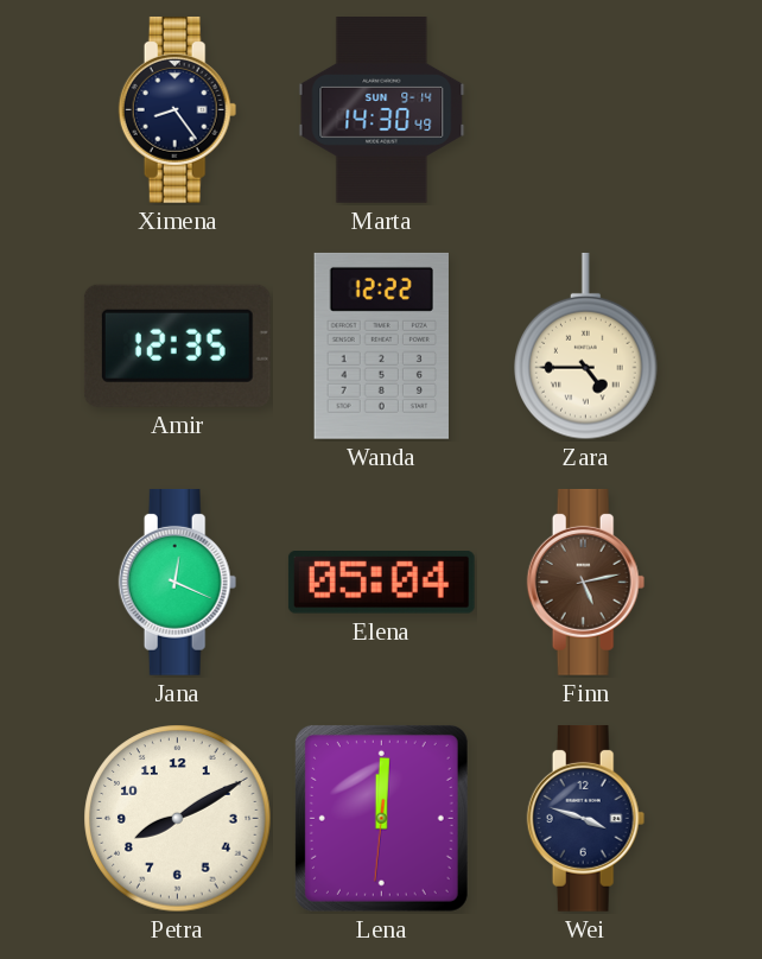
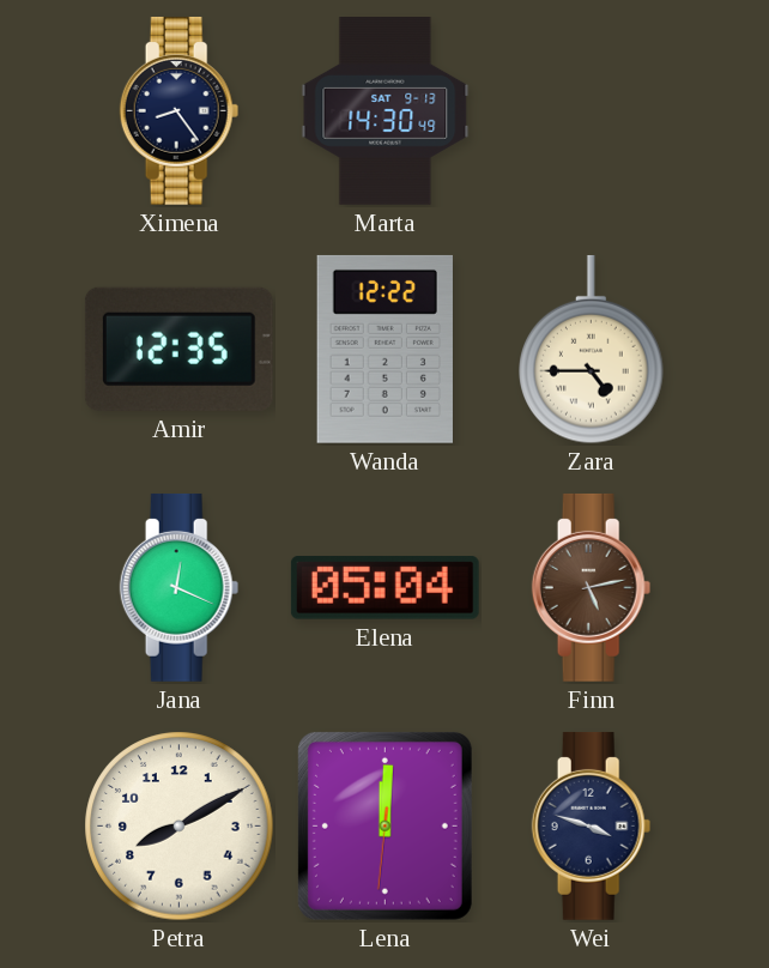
Marta date: SUN 9-14 -> SAT 9-13 (386, 111)
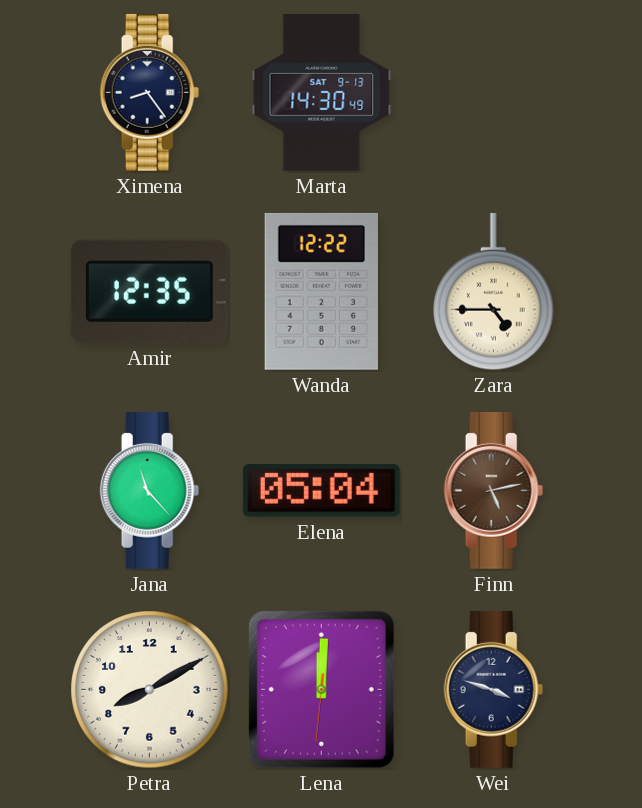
Jana: 12:19 -> 11:23 (150, 490)
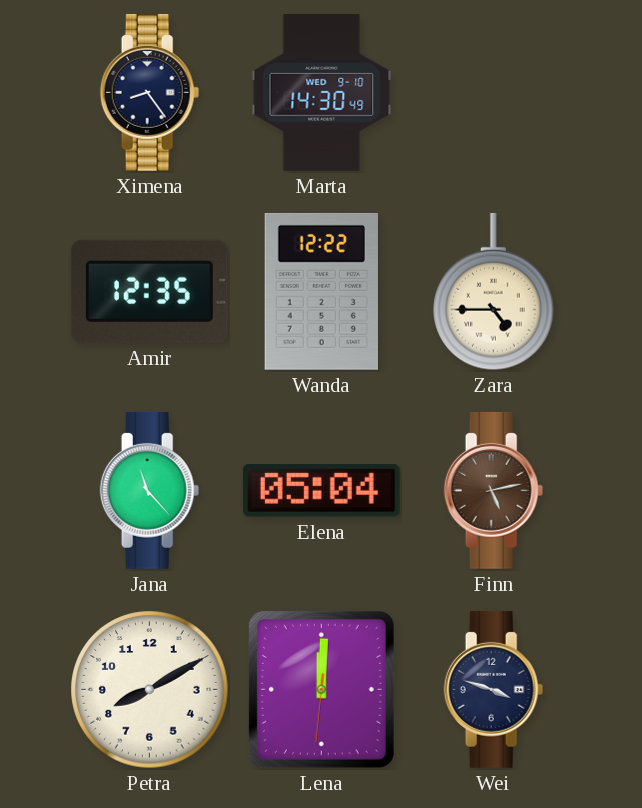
Marta date: SAT 9-13 -> WED 9-10 (322, 93)
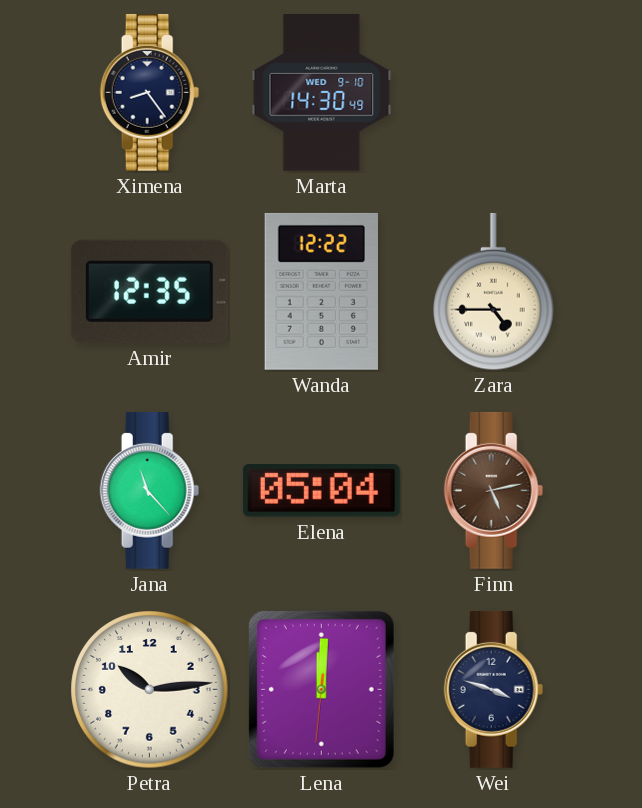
Petra: 8:10 -> 10:14 (150, 690)
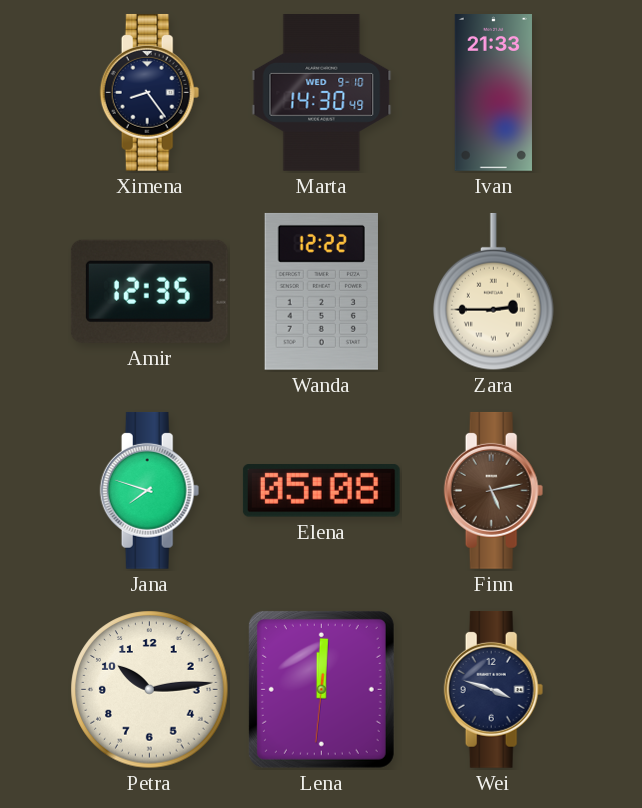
Ivan: none -> 21:33 (493, 93)
Zara: 4:45 -> 2:45 (494, 292)
Jana: 11:23 -> 7:48 (150, 490)
Elena: 05:04 -> 05:08 (321, 491)
